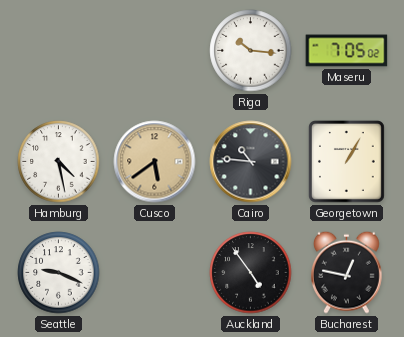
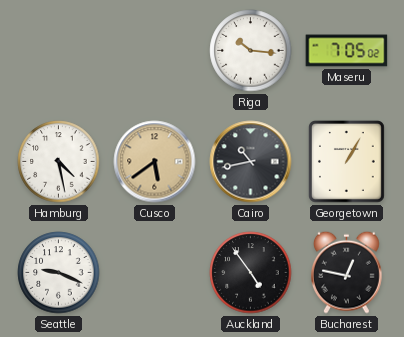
Cairo: 10:46 -> 10:43 (251, 162)
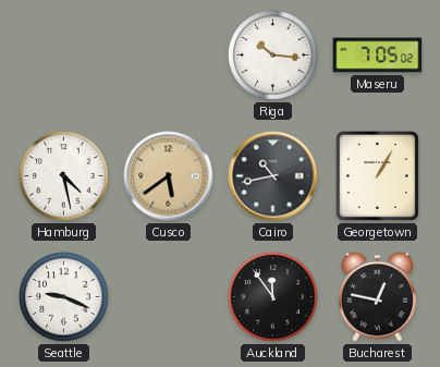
Auckland: 4:54 -> 11:54 (273, 297)
